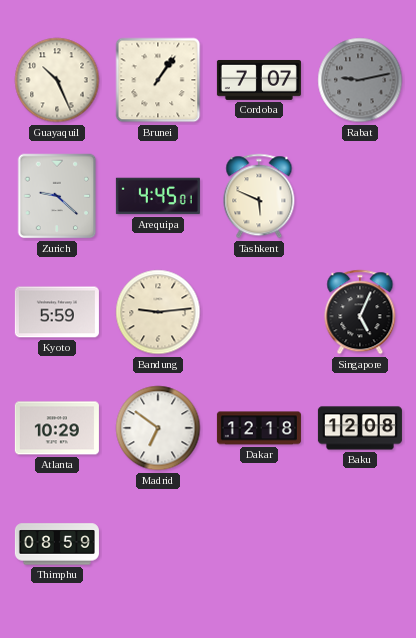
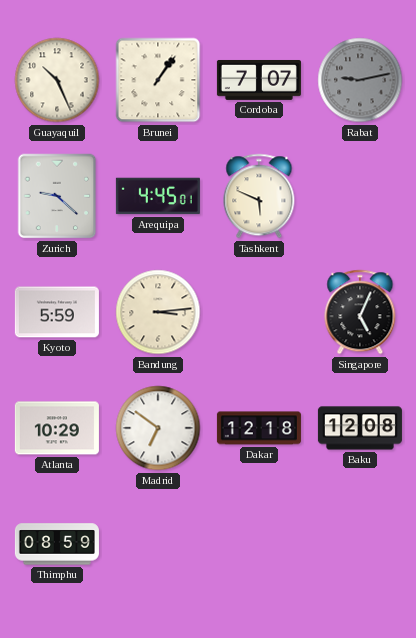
Bandung: 9:14 -> 3:14 (158, 312)
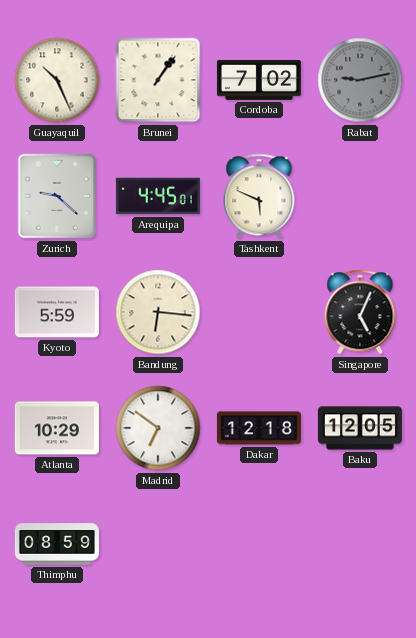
Cordoba: 7:07 -> 7:02 (259, 80)
Bandung: 3:14 -> 6:16 (158, 312)
Baku: 12:08 -> 12:05 (360, 428)
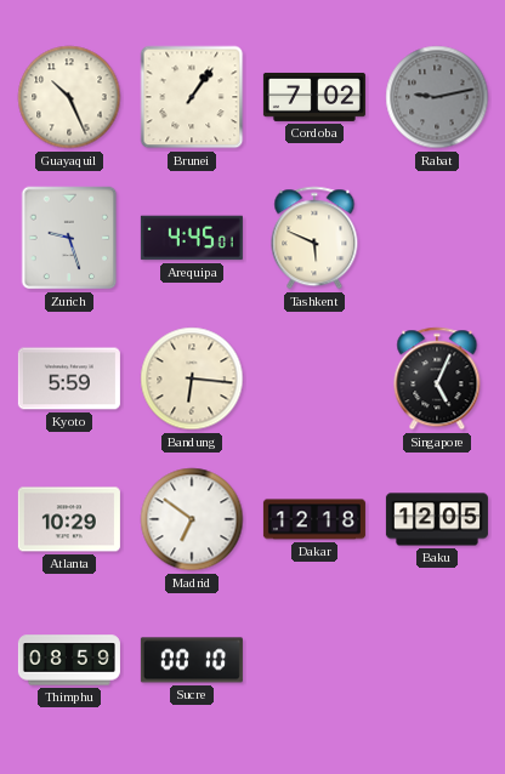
Zurich: 9:22 -> 9:27 (69, 238)
Sucre: none -> 00:10 (192, 660)
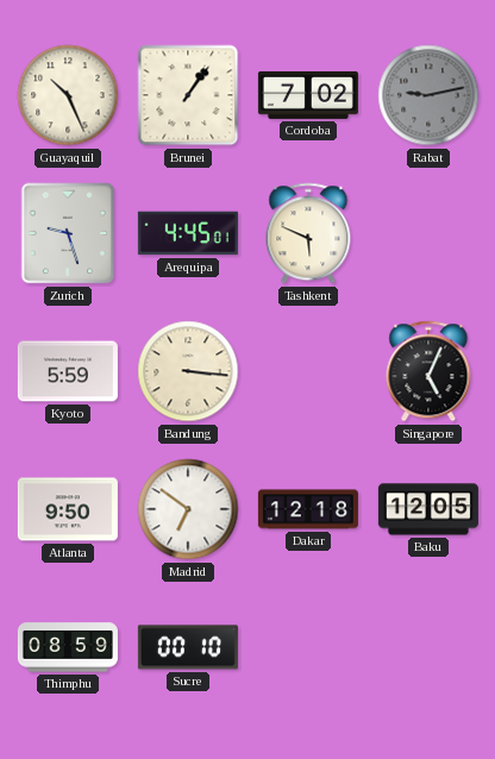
Bandung: 6:16 -> 3:16 (188, 371)
Atlanta: 10:29 -> 9:50 (68, 509)
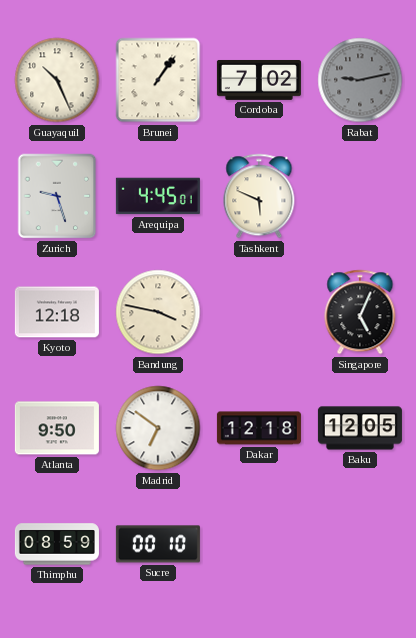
Kyoto: 5:59 -> 12:18 (57, 312)
Bandung: 3:16 -> 3:47 (158, 312)
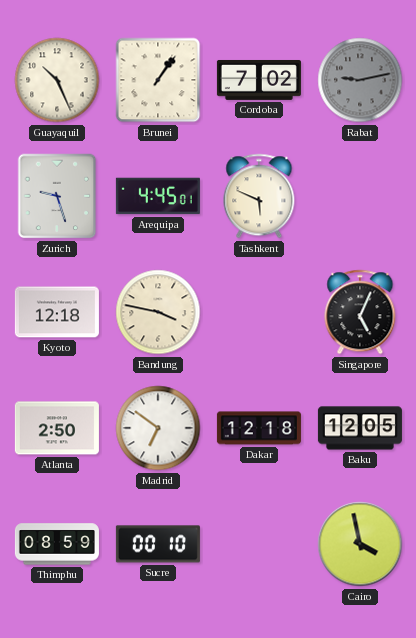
Atlanta: 9:50 -> 2:50 (57, 428)
Cairo: none -> 3:58 (360, 544)
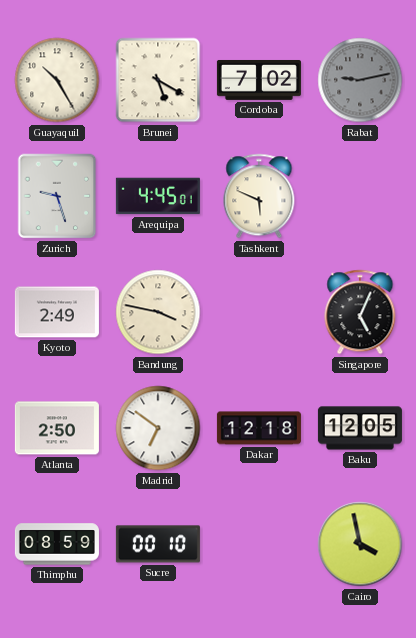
Guayaquil: 10:26 -> 10:25 (57, 80)
Brunei: 1:06 -> 5:20 (158, 80)
Kyoto: 12:18 -> 2:49 (57, 312)
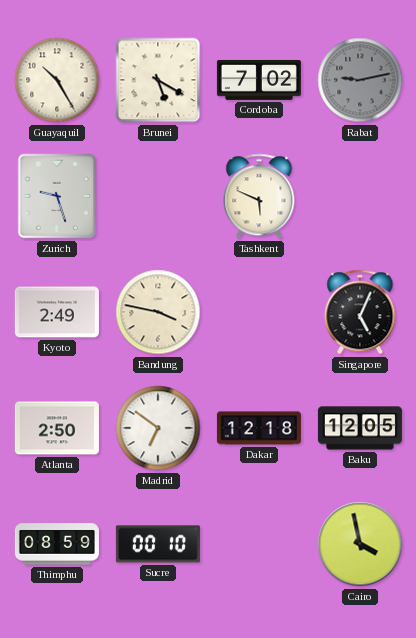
Arequipa: 4:45 -> none (158, 196)
